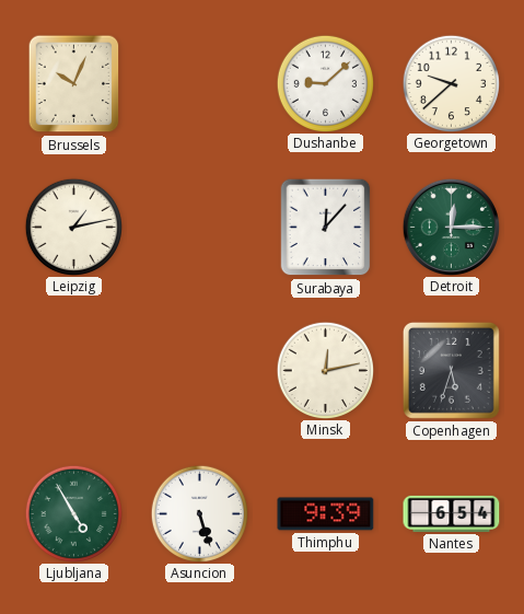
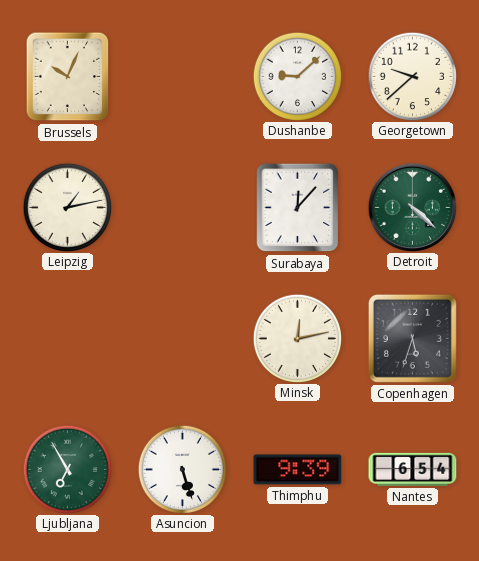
Detroit: 12:15 -> 4:22 (412, 207)
Ljubljana: 4:55 -> 6:55 (67, 469)
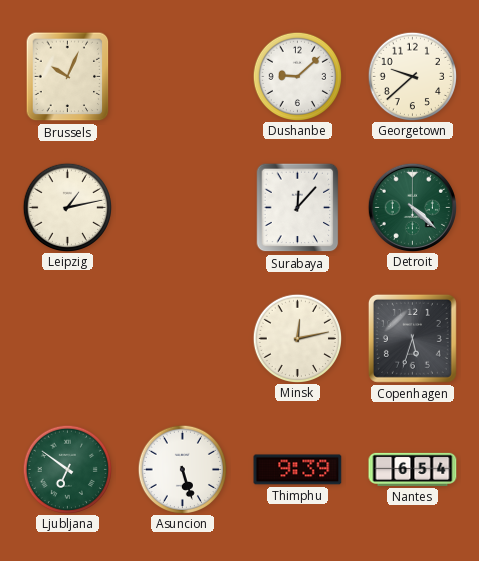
Ljubljana: 6:55 -> 6:51 (67, 469)
